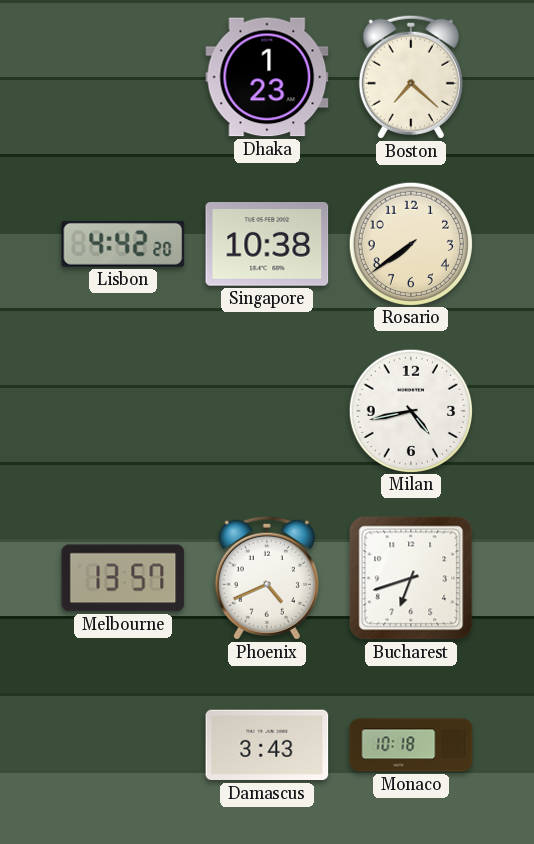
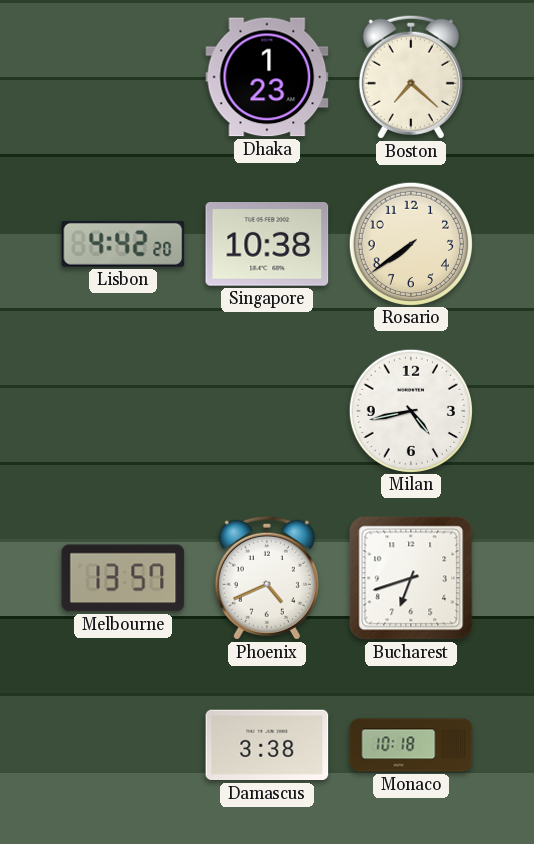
Damascus: 3:43 -> 3:38 (267, 745)
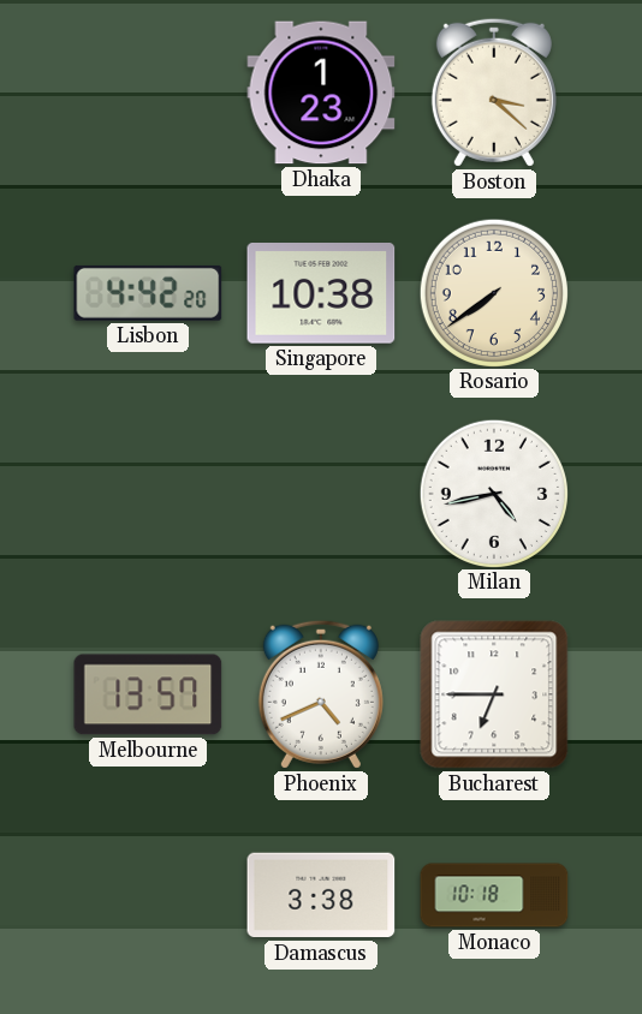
Boston: 7:22 -> 3:22 (494, 93)
Bucharest: 6:42 -> 6:45 (494, 694)
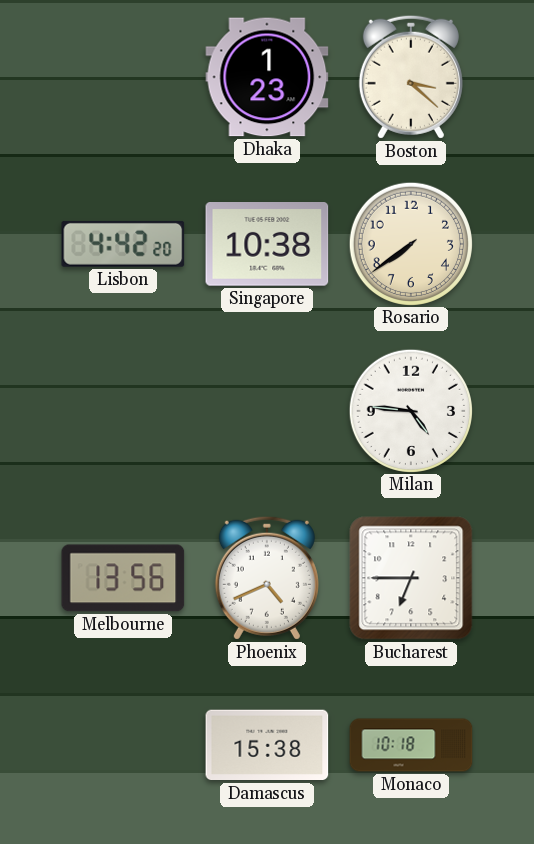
Milan: 4:43 -> 4:46 (410, 410)
Melbourne: 13:57 -> 13:56 (123, 578)
Damascus: 3:38 -> 15:38 (267, 745)
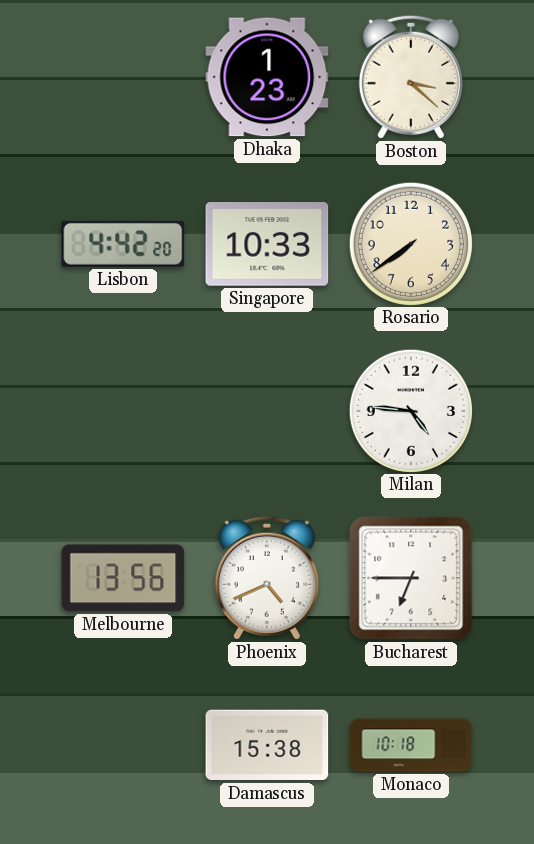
Singapore: 10:38 -> 10:33 (267, 244)
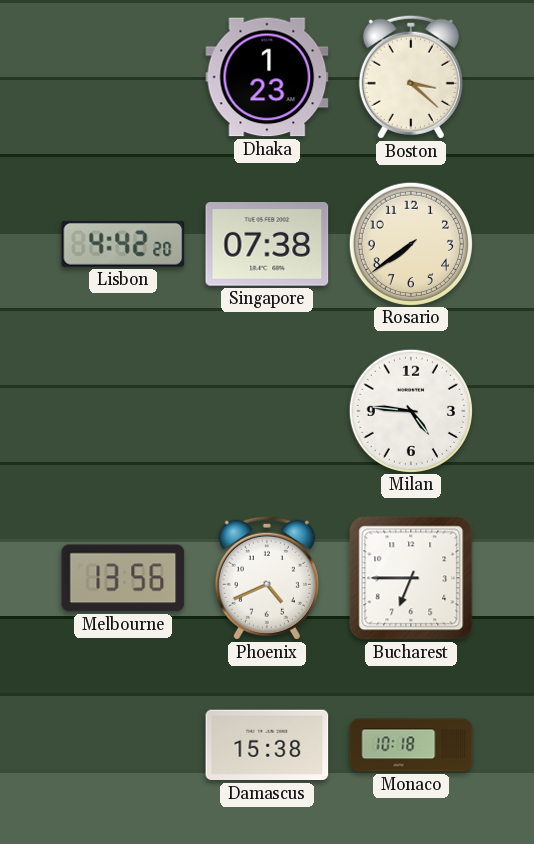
Singapore: 10:33 -> 07:38 (267, 244)
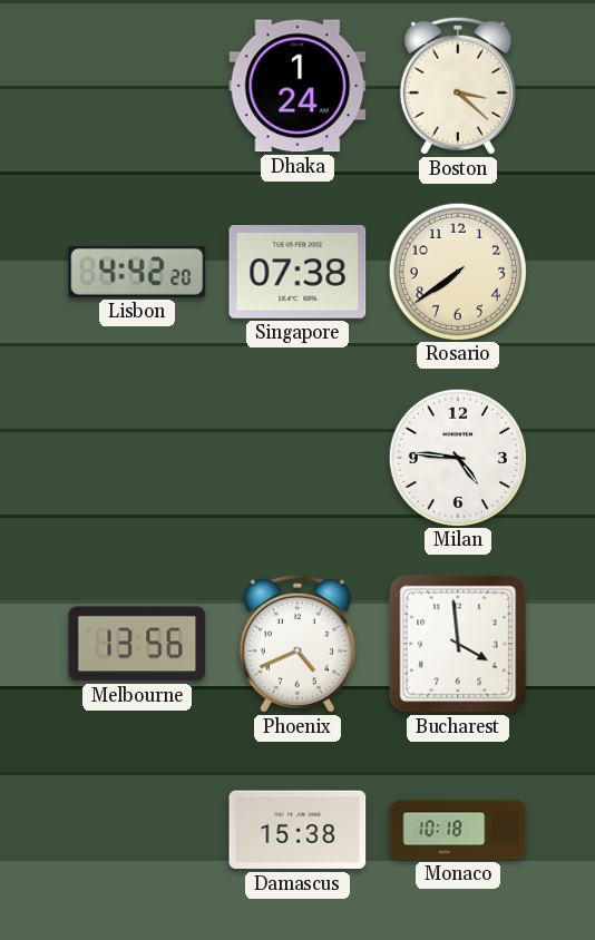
Dhaka: 1:23 -> 1:24 (297, 86)
Bucharest: 6:45 -> 3:59 (458, 644)
